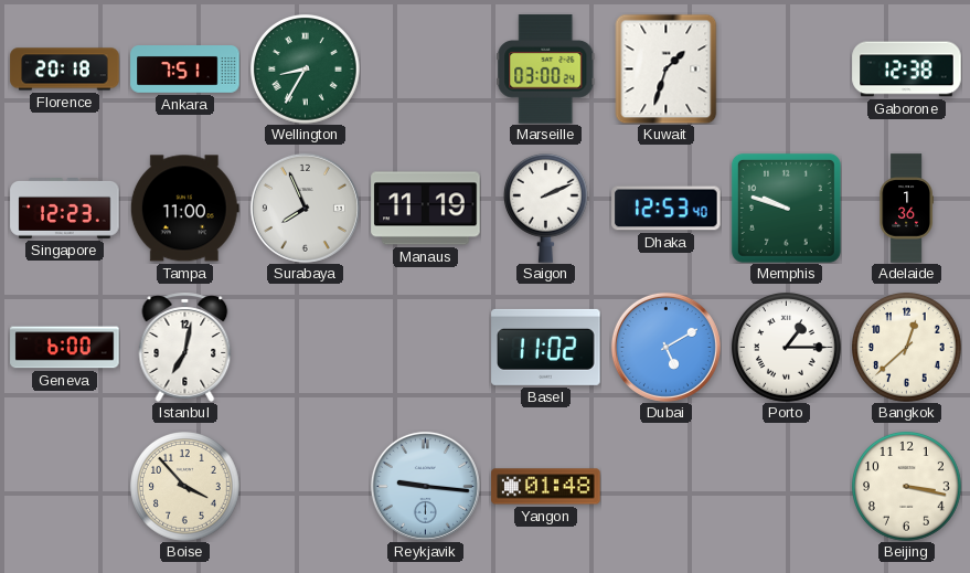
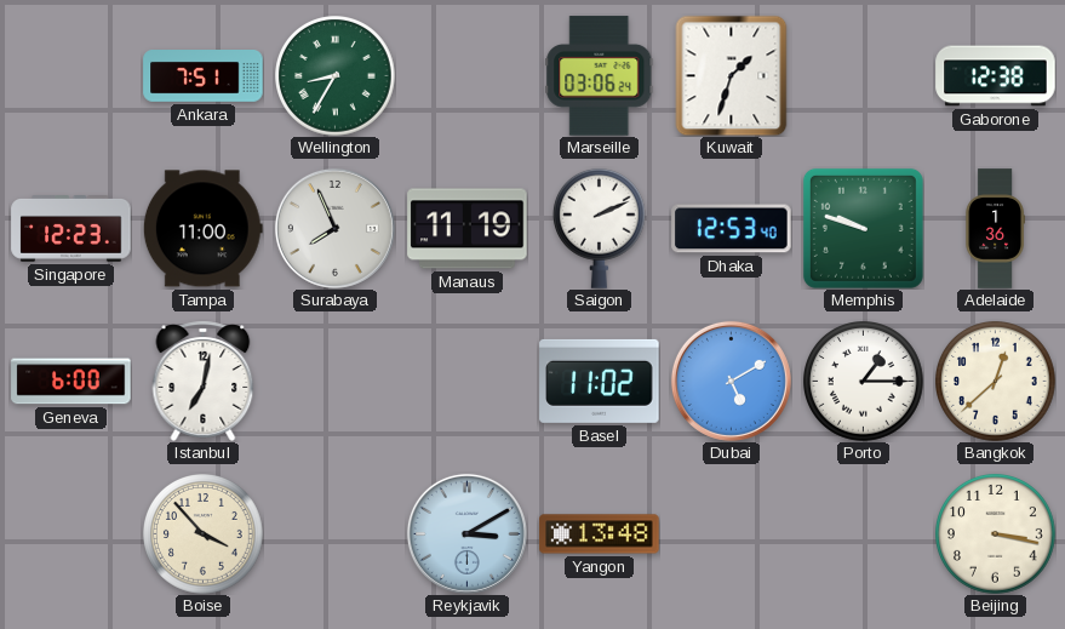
Florence: 20:18 -> none (65, 70)
Marseille: 03:00 -> 03:06 (600, 76)
Reykjavik: 9:16 -> 3:10 (466, 533)
Yangon: 01:48 -> 13:48 (600, 534)
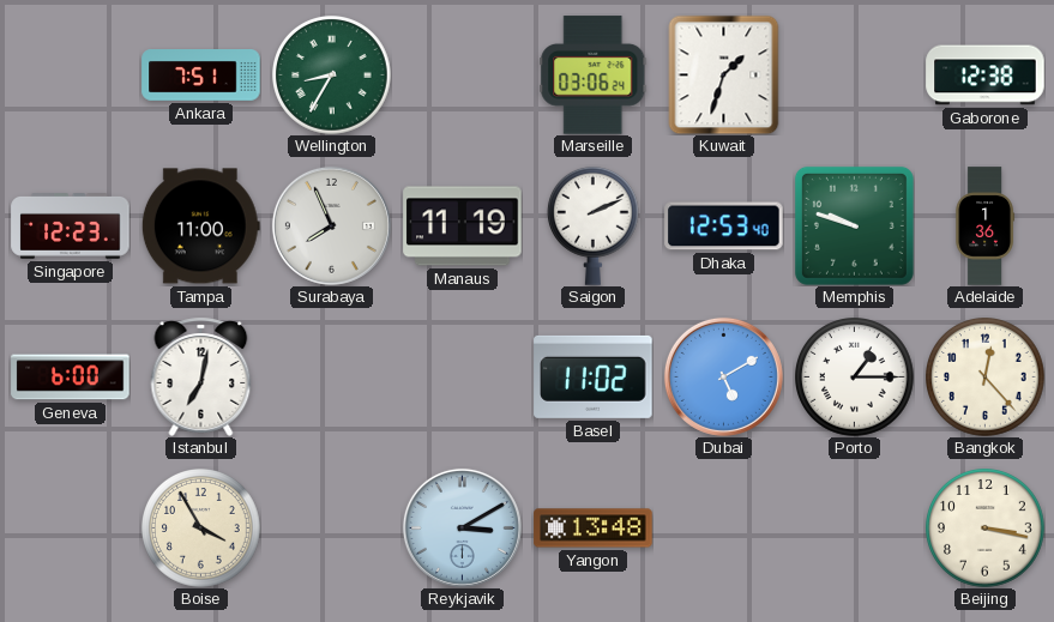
Bangkok: 12:38 -> 12:23 (986, 378)
Boise: 3:53 -> 3:55 (201, 529)
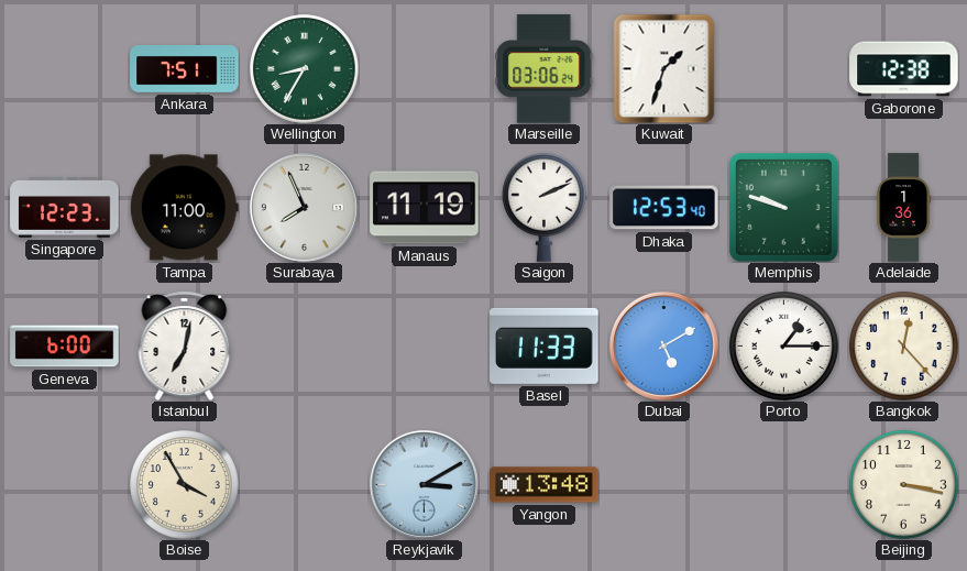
Basel: 11:02 -> 11:33 (545, 345)
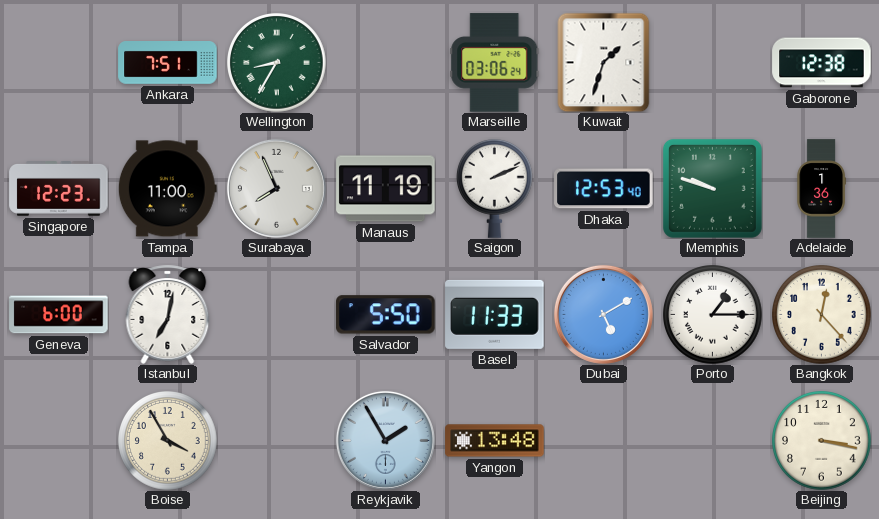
Salvador: none -> 5:50 (386, 315)
Reykjavik: 3:10 -> 1:55 (385, 440)
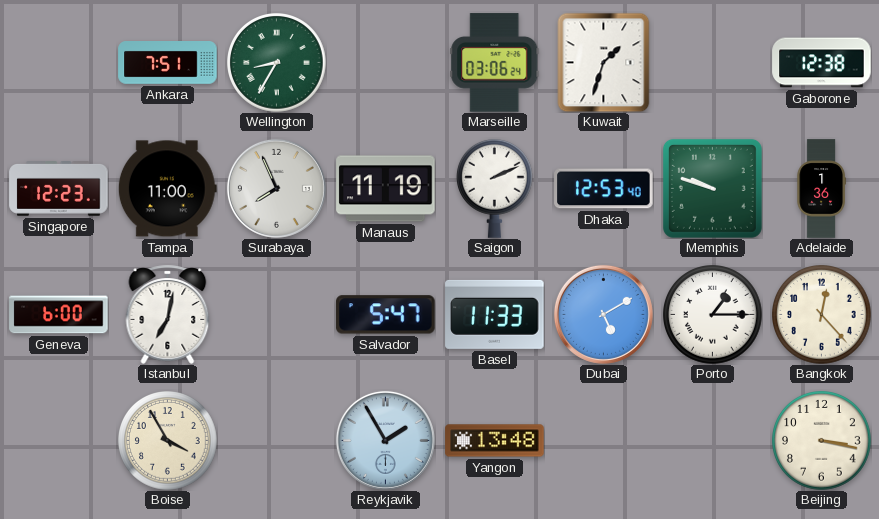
Salvador: 5:50 -> 5:47 (386, 315)
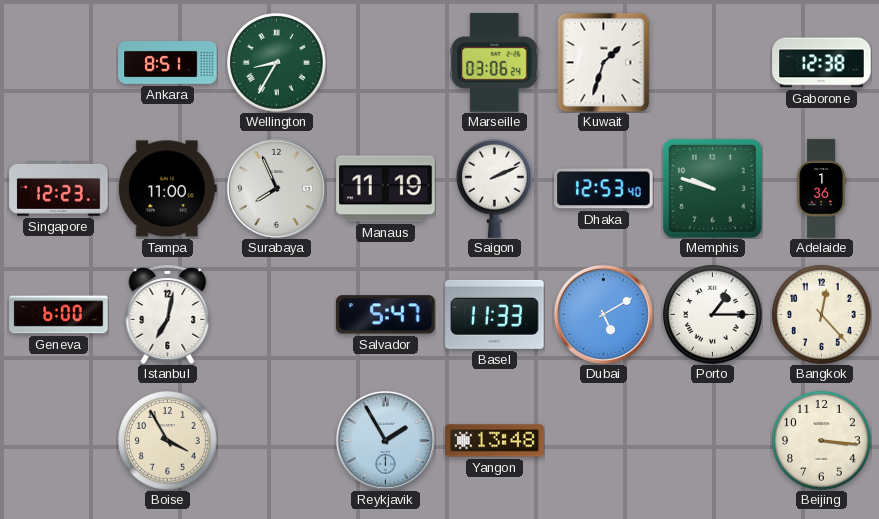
Ankara: 7:51 -> 8:51 (168, 63)
Beijing: 3:17 -> 3:16 (822, 441)
